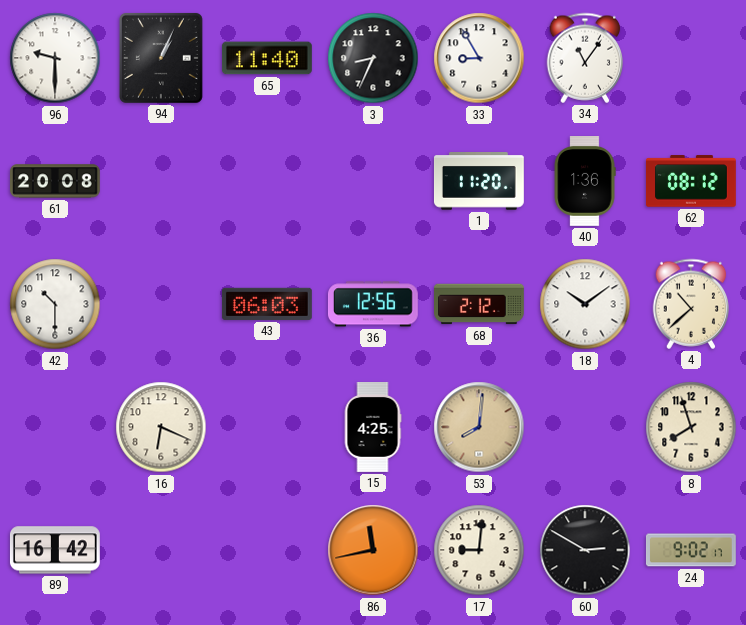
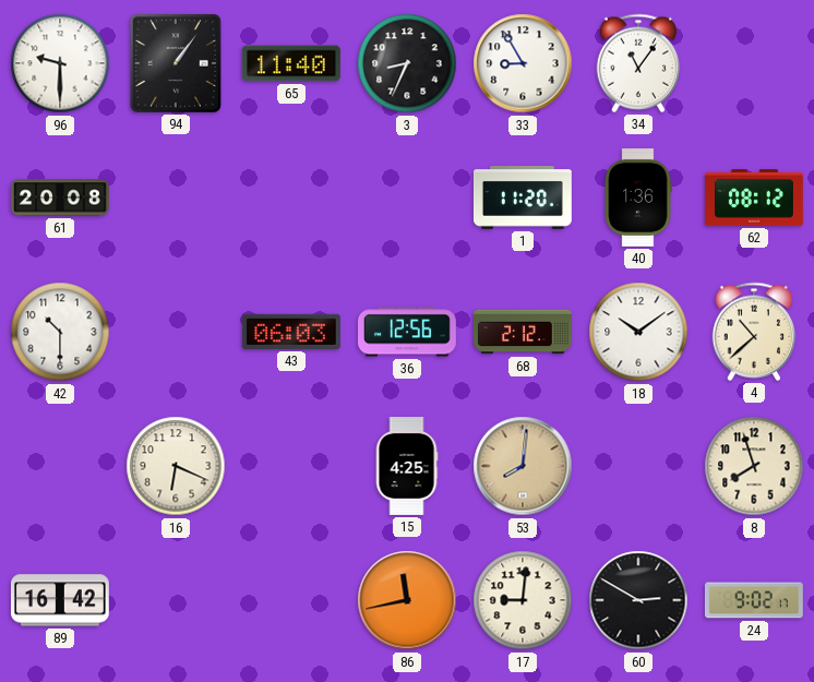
94: 1:04 -> 1:06 (176, 63)
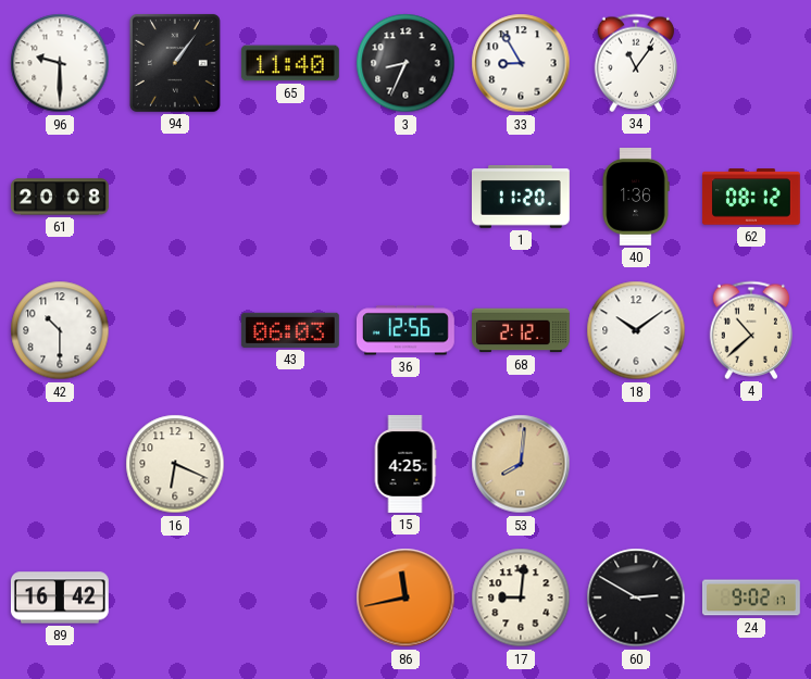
8: 7:57 -> none (754, 466)
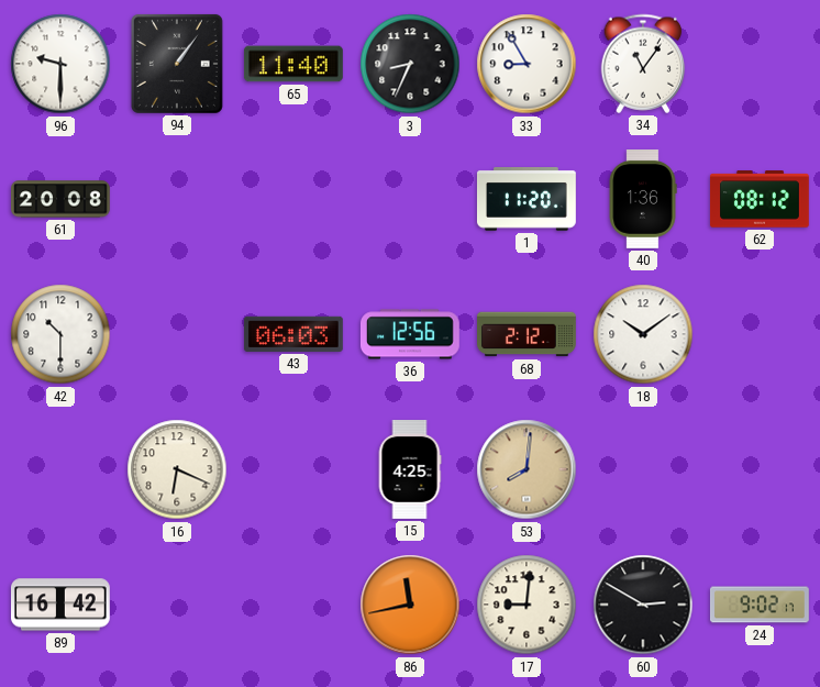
4: 10:38 -> none (751, 330)
